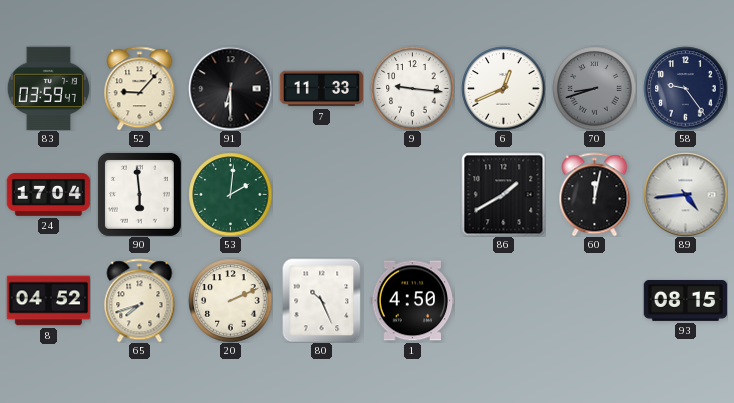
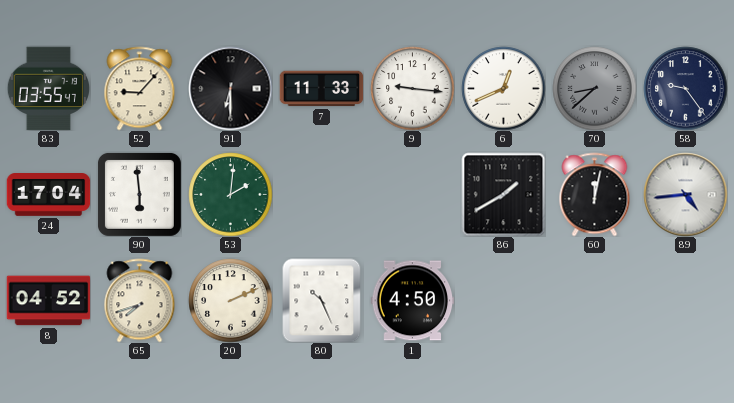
83: 03:59 -> 03:55 (48, 88)
70: 8:42 -> 8:38 (594, 88)
93: 08:15 -> none (685, 301)
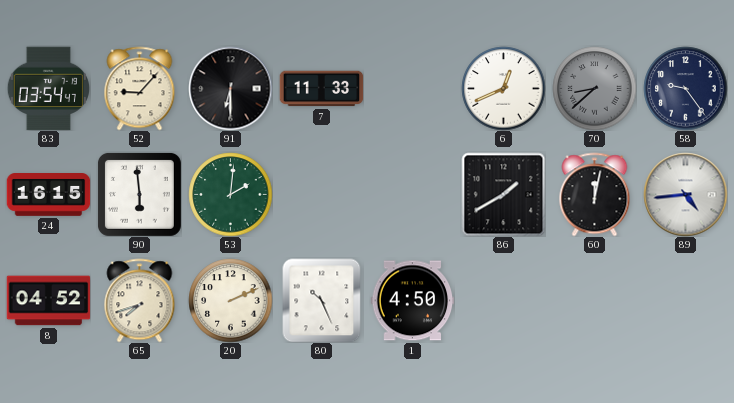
83: 03:55 -> 03:54 (48, 88)
9: 9:16 -> none (412, 88)
24: 17:04 -> 16:15 (48, 195)
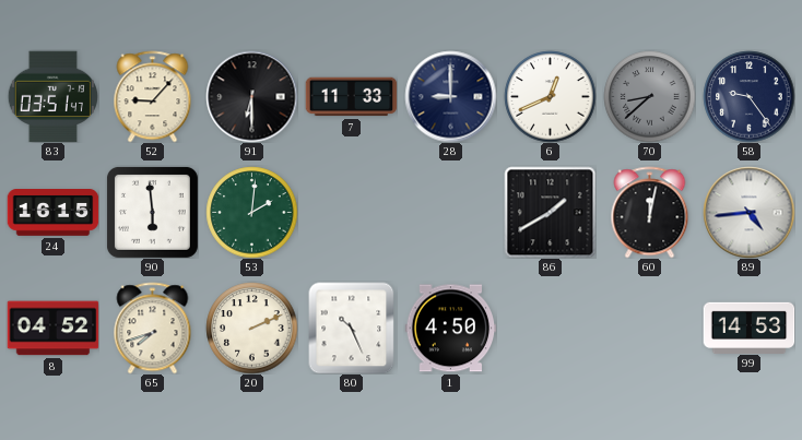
83: 03:54 -> 03:51 (52, 96)
28: none -> 9:00 (450, 96)
99: none -> 14:53 (748, 328)
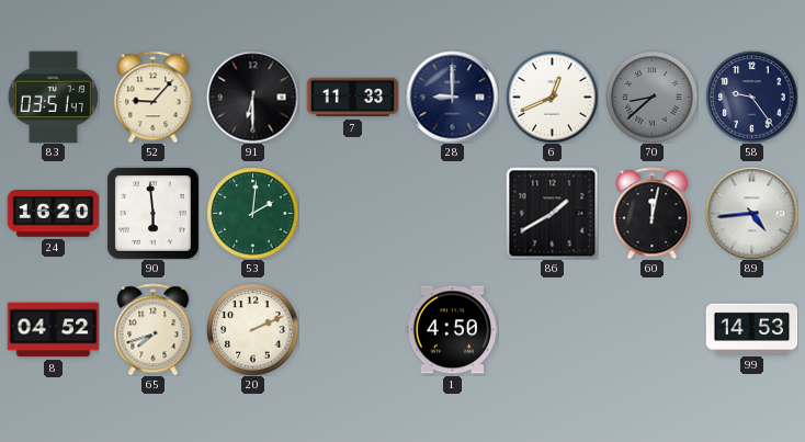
24: 16:15 -> 16:20 (53, 214)
80: 10:26 -> none (352, 328)
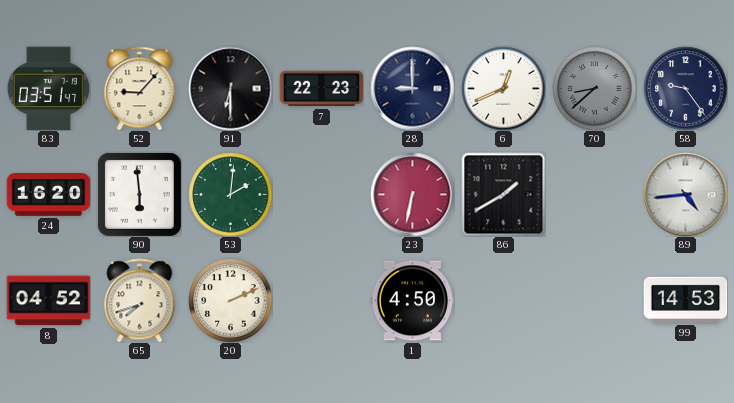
7: 11:33 -> 22:23 (321, 89)
23: none -> 6:32 (412, 194)
60: 12:02 -> none (653, 213)
